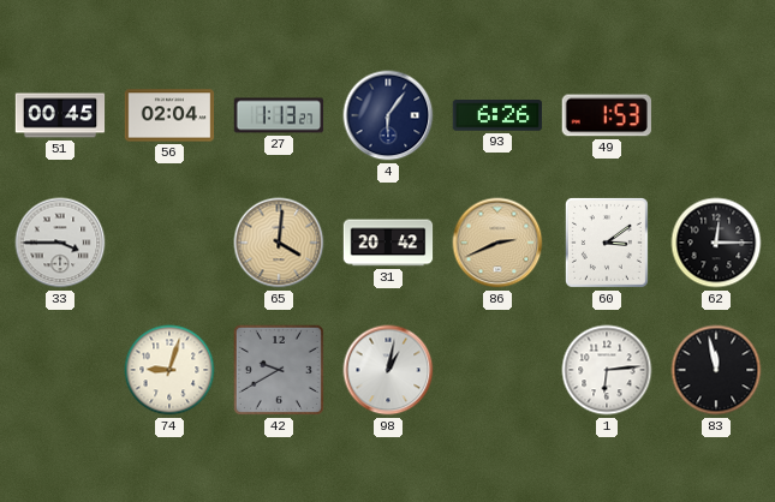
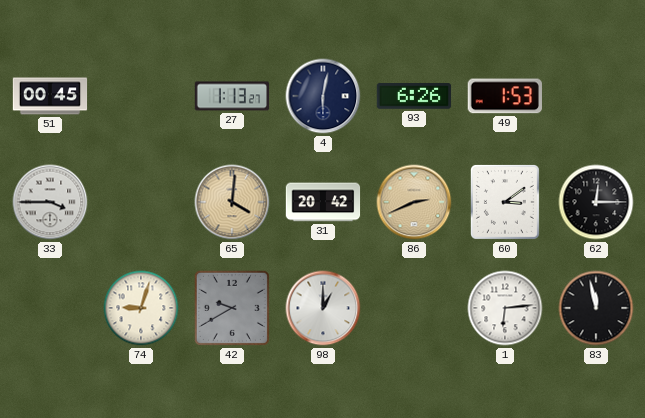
56: 02:04 -> none (169, 115)
4: 6:06 -> 6:02 (323, 96)
98: 1:02 -> 1:00 (323, 308)
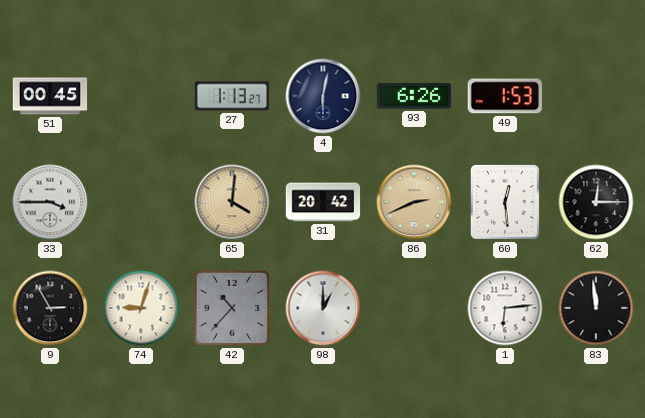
60: 3:09 -> 12:29 (505, 203)
9: none -> 2:55 (50, 308)
42: 9:40 -> 10:37 (232, 308)
83: 11:58 -> 11:59 (596, 308)
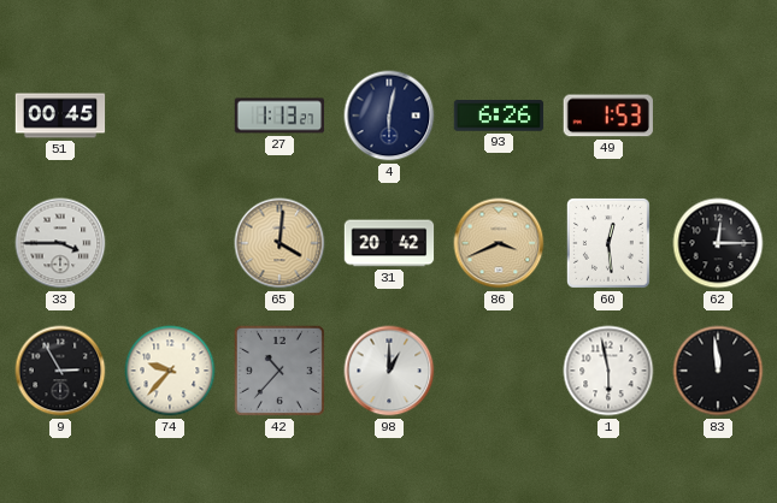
86: 2:41 -> 3:41 (499, 243)
74: 9:03 -> 9:37 (170, 371)
1: 6:14 -> 5:58 (608, 371)
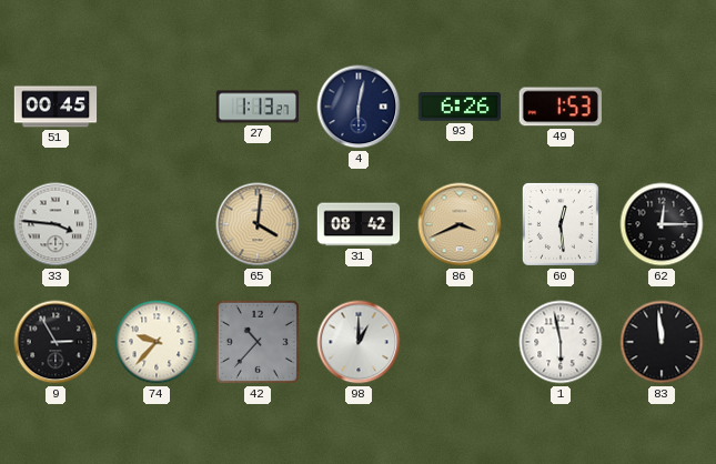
33: 3:45 -> 3:46 (56, 224)
31: 20:42 -> 08:42 (359, 224)
